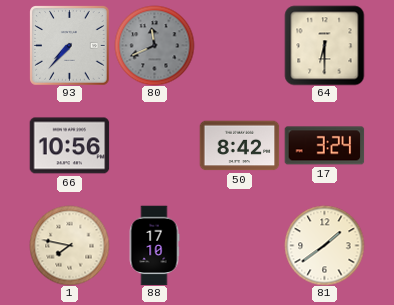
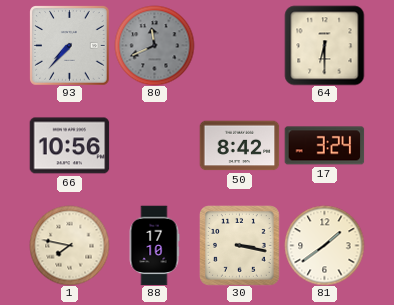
30: none -> 3:17 (240, 246)
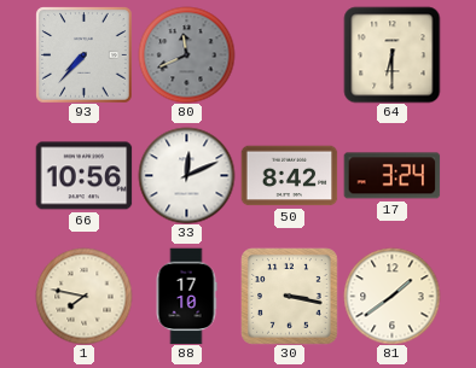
33: none -> 12:11 (186, 175)
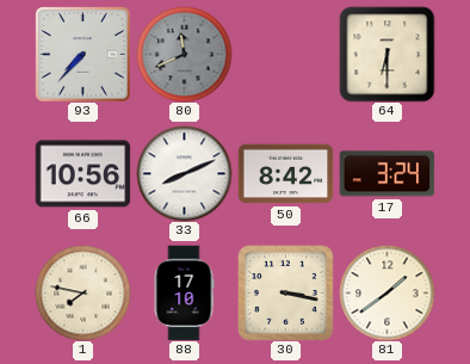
33: 12:11 -> 8:11 (184, 173)
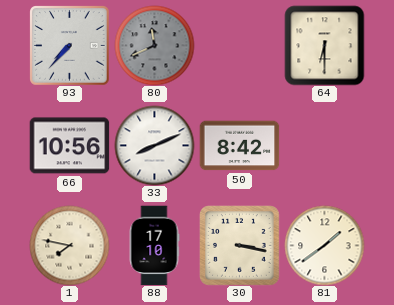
17: 3:24 -> none (386, 174)
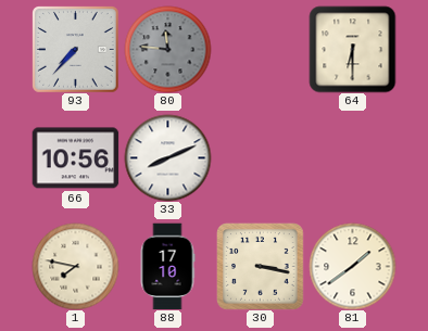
80: 11:41 -> 11:46 (167, 49)
50: 8:42 -> none (239, 146)
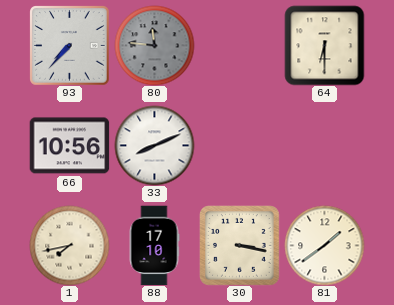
1: 7:47 -> 7:43 (69, 245)
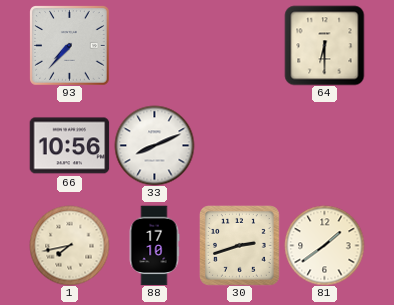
80: 11:46 -> none (154, 45)
30: 3:17 -> 2:42 (240, 246)
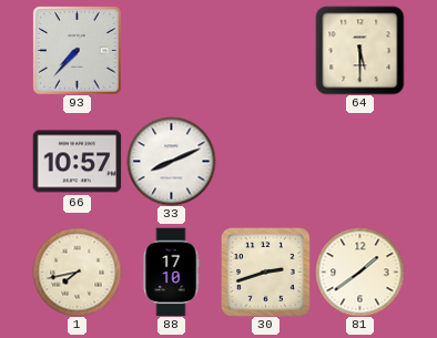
64: 6:30 -> 5:30 (359, 50)
66: 10:56 -> 10:57 (77, 162)
